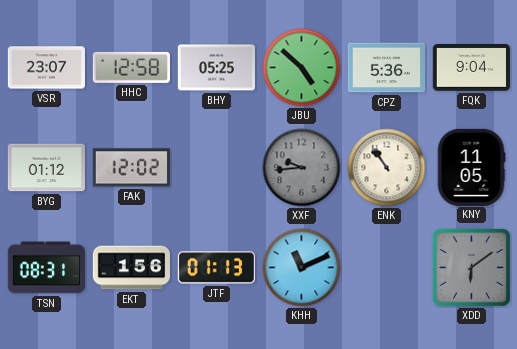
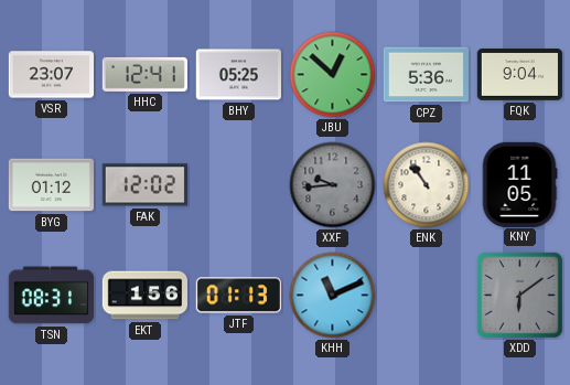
HHC: 12:58 -> 12:41 (144, 74)
JBU: 4:52 -> 12:52 (333, 75)
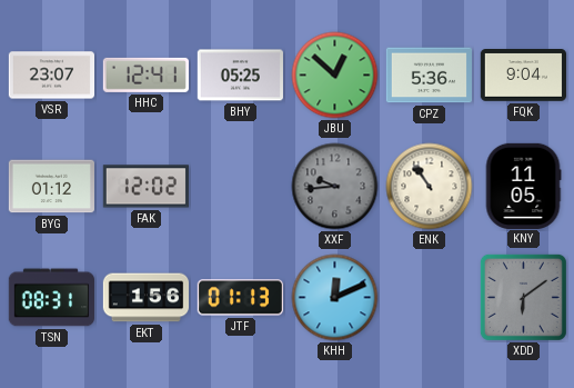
KHH: 11:11 -> 12:11 (335, 298)
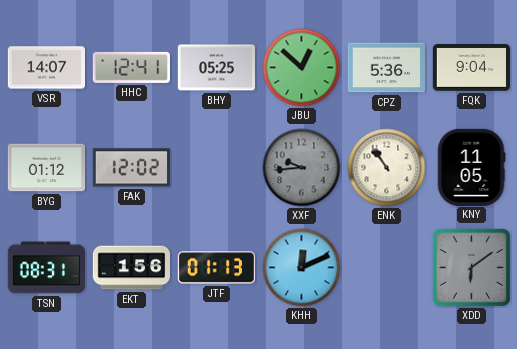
VSR: 23:07 -> 14:07 (46, 68)
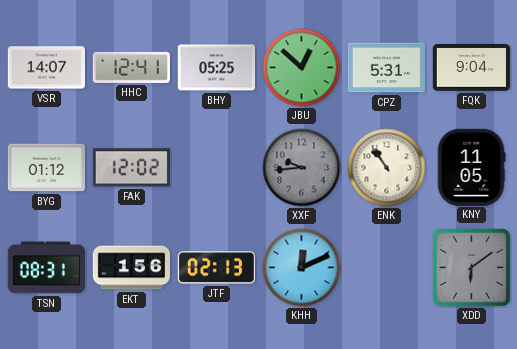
CPZ: 5:36 -> 5:31 (386, 68)
JTF: 01:13 -> 02:13 (216, 268)
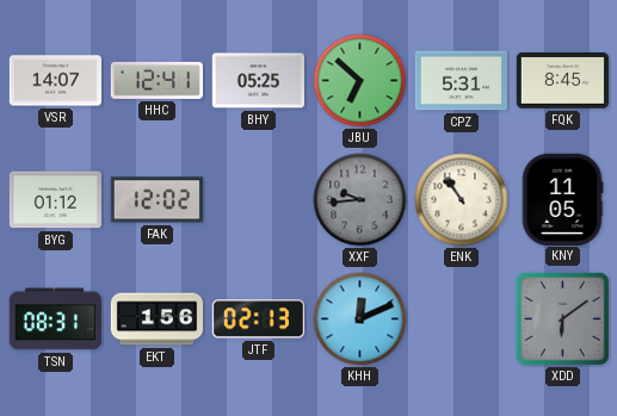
JBU: 12:52 -> 6:52 (360, 81)
FQK: 9:04 -> 8:45 (562, 81)
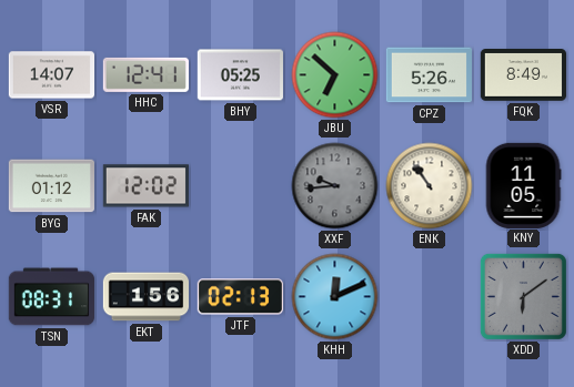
CPZ: 5:31 -> 5:26 (429, 75)
FQK: 8:45 -> 8:49 (523, 75)
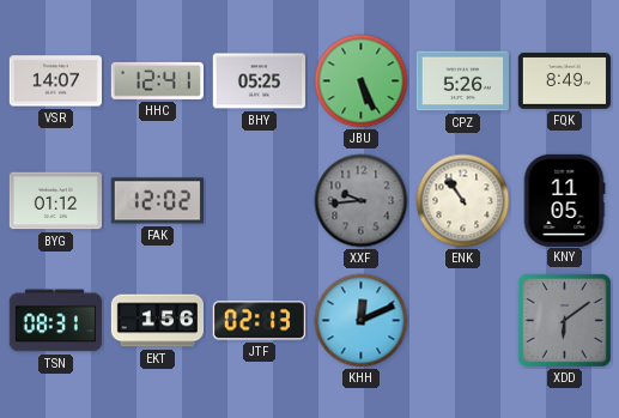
JBU: 6:52 -> 5:26 (362, 81)
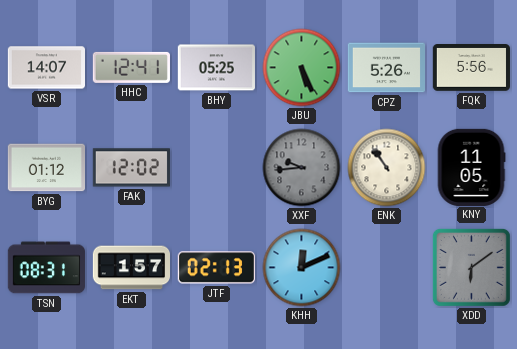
FQK: 8:49 -> 5:56 (471, 68)
EKT: 1:56 -> 1:57 (131, 268)
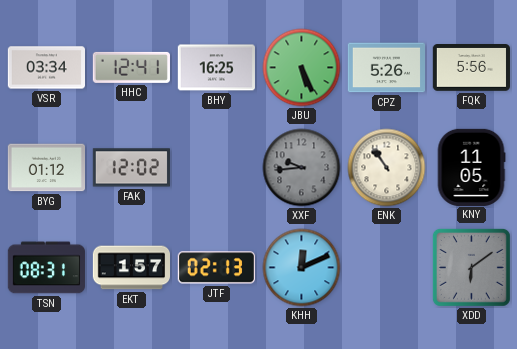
VSR: 14:07 -> 03:34 (46, 68)
BHY: 05:25 -> 16:25 (216, 68)
